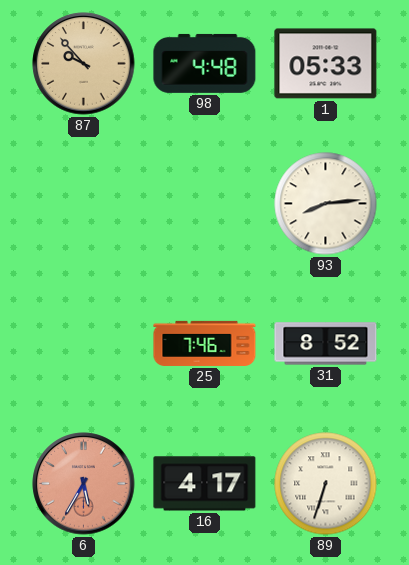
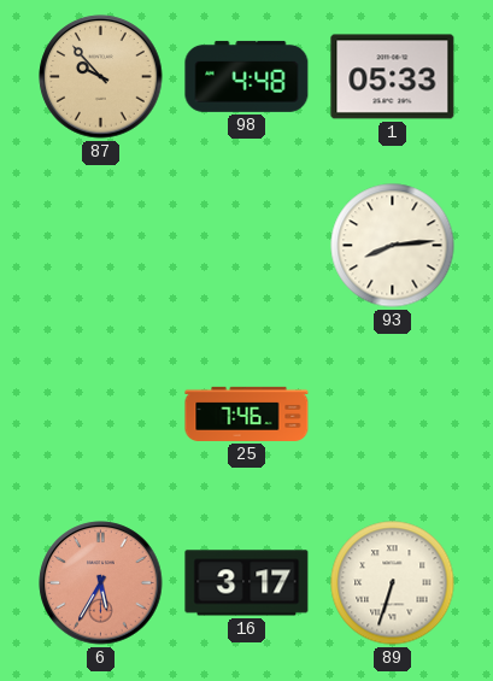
31: 8:52 -> none (326, 344)
16: 4:17 -> 3:17 (247, 583)
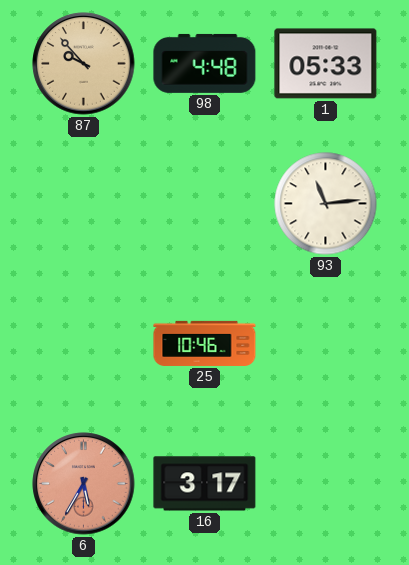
93: 8:14 -> 11:14 (326, 204)
25: 7:46 -> 10:46 (205, 343)
89: 6:33 -> none (393, 583)
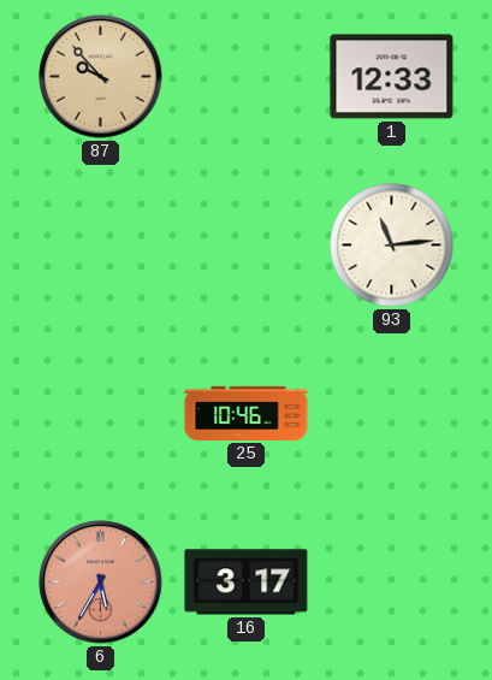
98: 4:48 -> none (205, 63)
1: 05:33 -> 12:33 (392, 77)
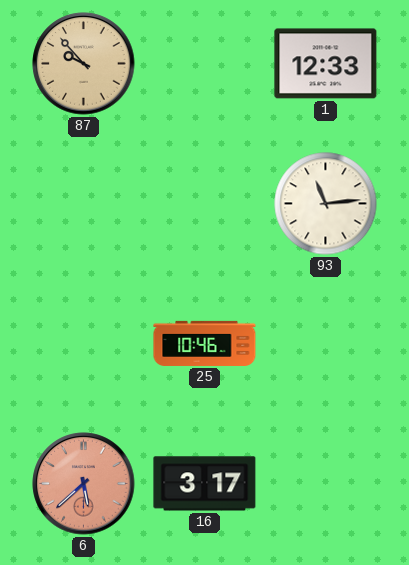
6: 5:35 -> 5:38 (84, 484)
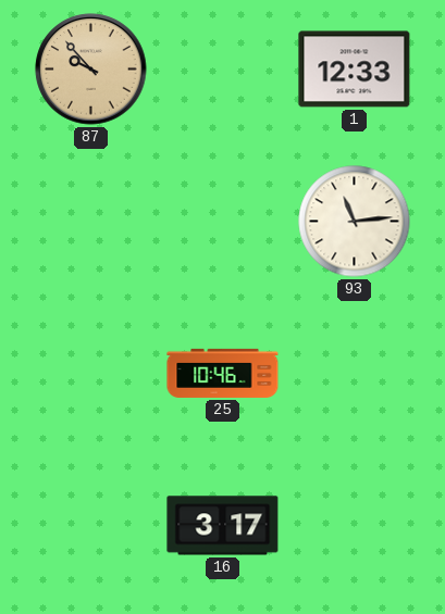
6: 5:38 -> none (84, 484)
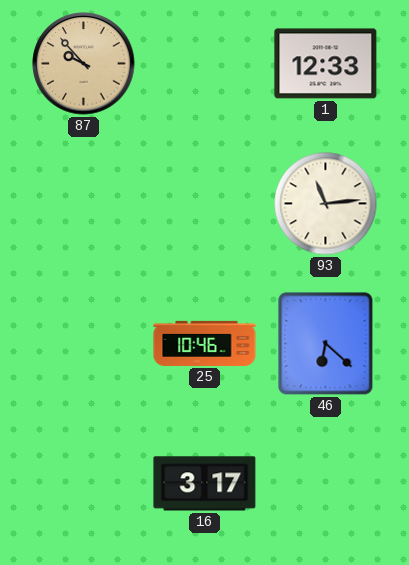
46: none -> 6:22 (326, 344)
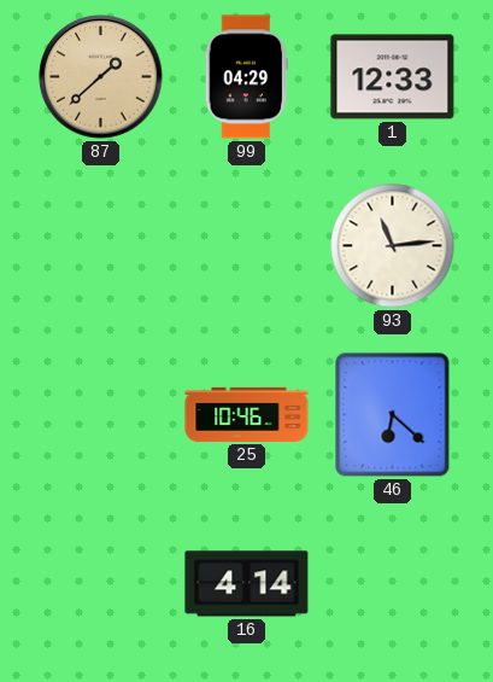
87: 9:53 -> 1:38 (101, 77)
99: none -> 04:29 (246, 77)
16: 3:17 -> 4:14 (247, 584)
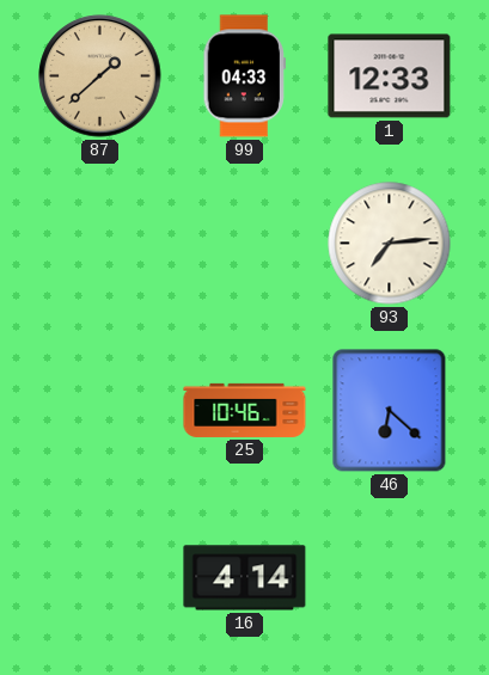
99: 04:29 -> 04:33 (244, 76)
93: 11:14 -> 7:14 (390, 244)
